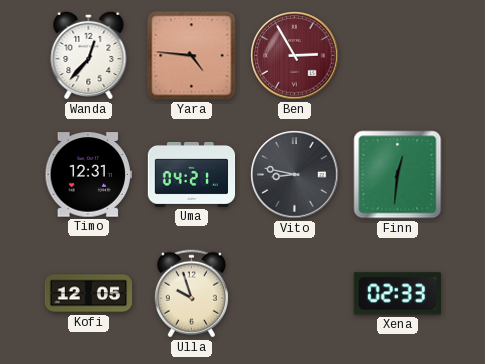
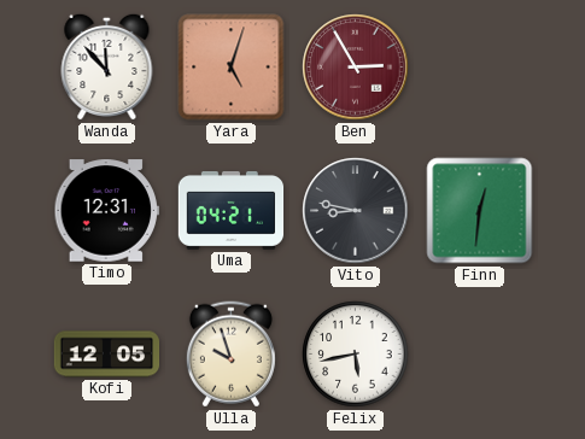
Wanda: 12:37 -> 11:53 (107, 66)
Yara: 4:46 -> 5:03 (232, 68)
Felix: none -> 5:43 (356, 355)
Xena: 02:33 -> none (397, 294)
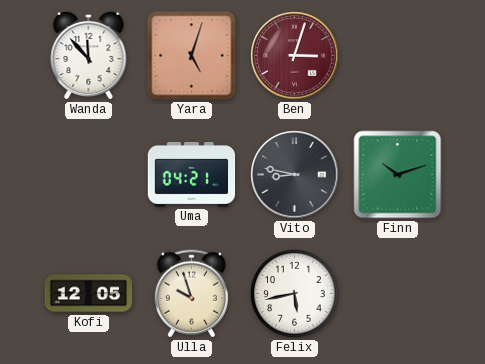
Ben: 2:55 -> 3:03 (295, 56)
Timo: 12:31 -> none (106, 211)
Finn: 12:31 -> 10:12 (398, 175)
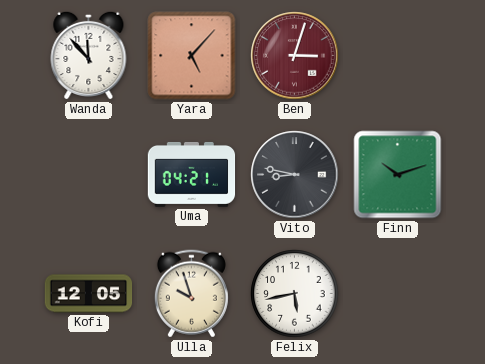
Yara: 5:03 -> 5:07 (192, 56)
